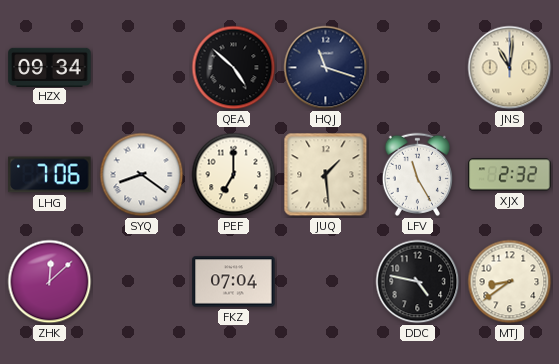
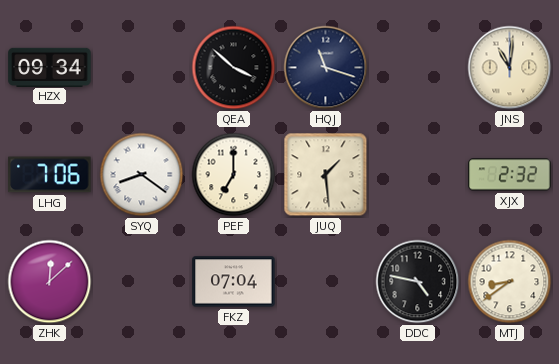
QEA: 4:52 -> 3:52 (234, 68)
LFV: 11:25 -> none (417, 174)
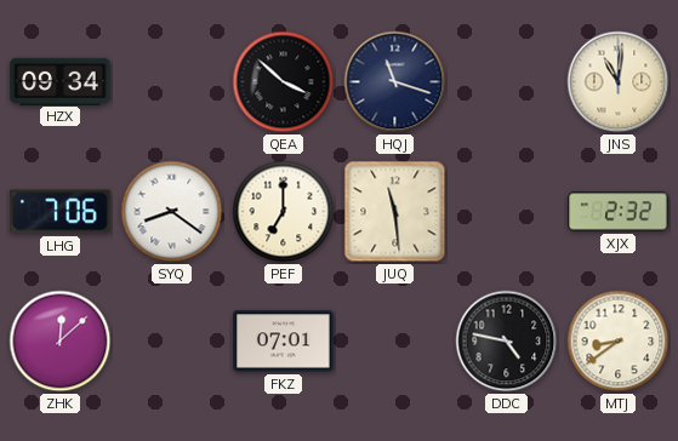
JUQ: 1:29 -> 11:29 (395, 212)
FKZ: 07:04 -> 07:01 (284, 342)
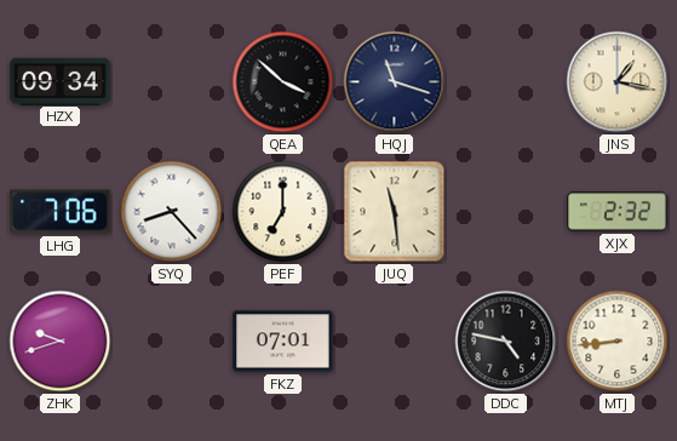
JNS: 11:01 -> 1:17 (618, 82)
SYQ: 8:21 -> 8:23 (172, 212)
ZHK: 12:08 -> 9:42 (61, 342)
MTJ: 8:39 -> 8:44 (618, 342)
